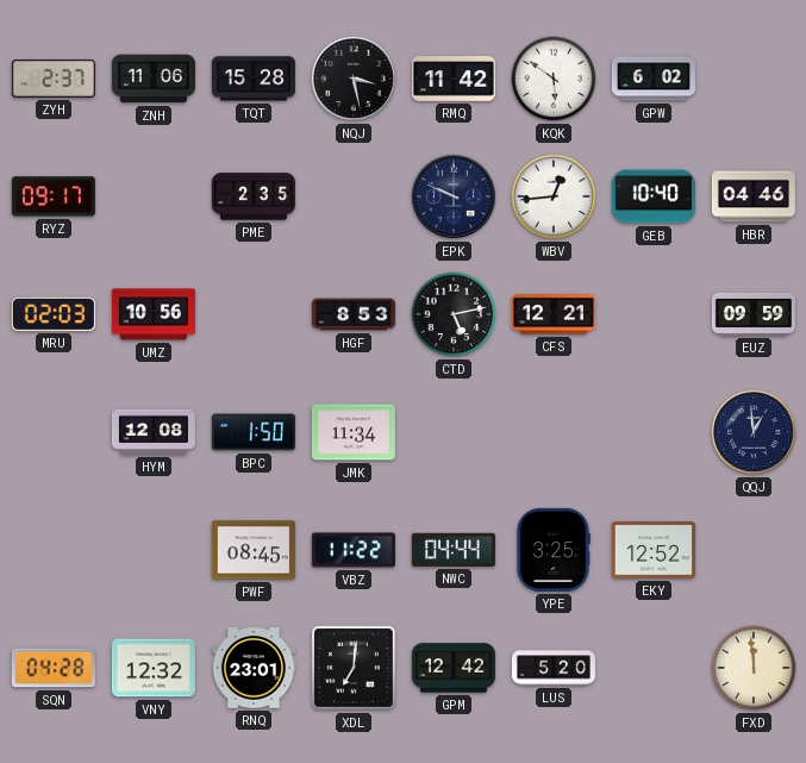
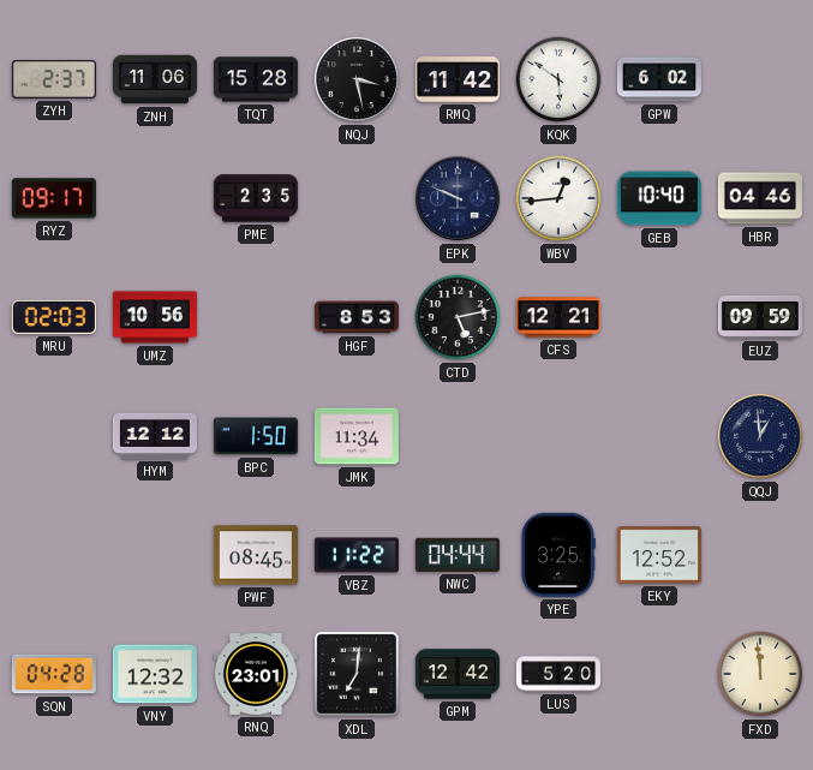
HYM: 12:08 -> 12:12 (155, 436)
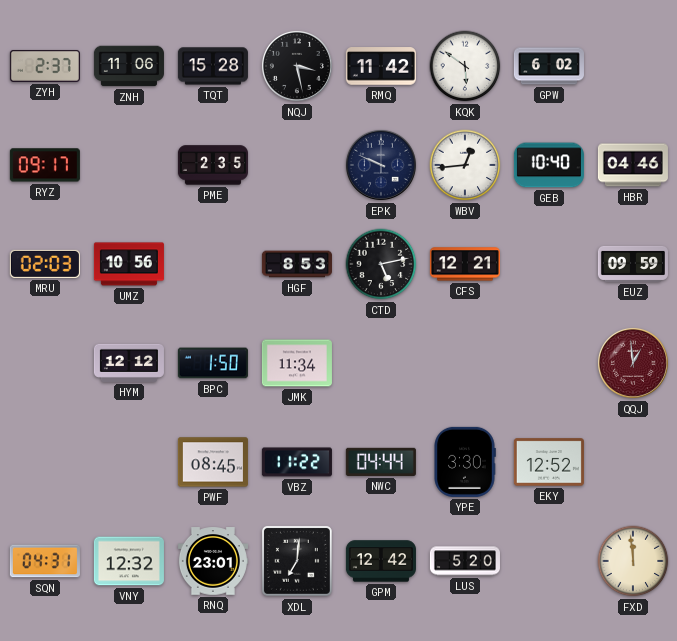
QQJ dial: navy -> burgundy (633, 363)
YPE: 3:25 -> 3:30 (465, 462)
SQN: 04:28 -> 04:31 (45, 561)
